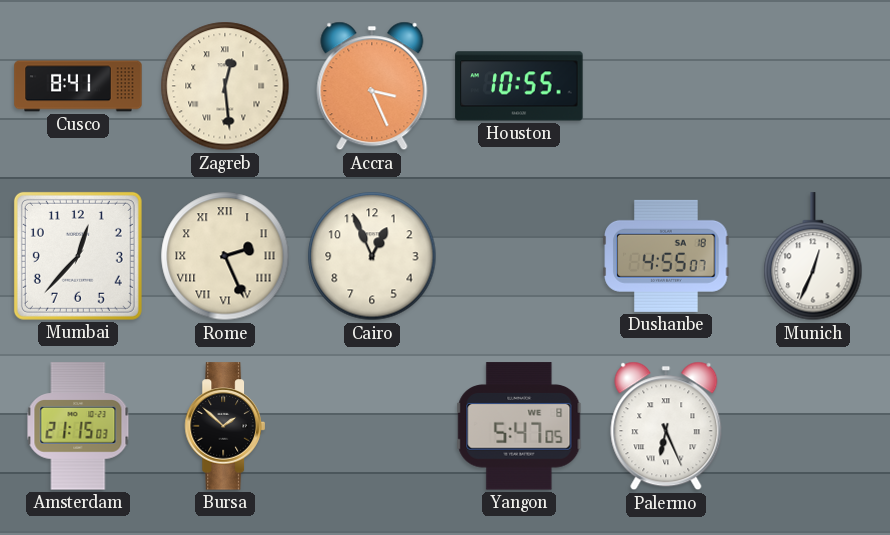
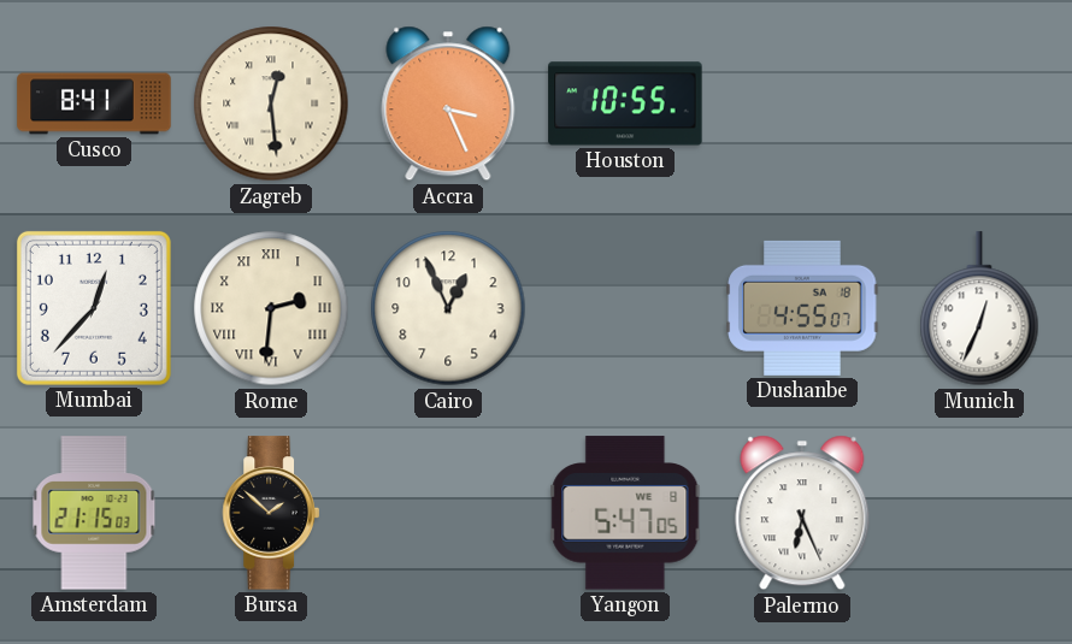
Rome: 2:26 -> 2:31 (271, 308)
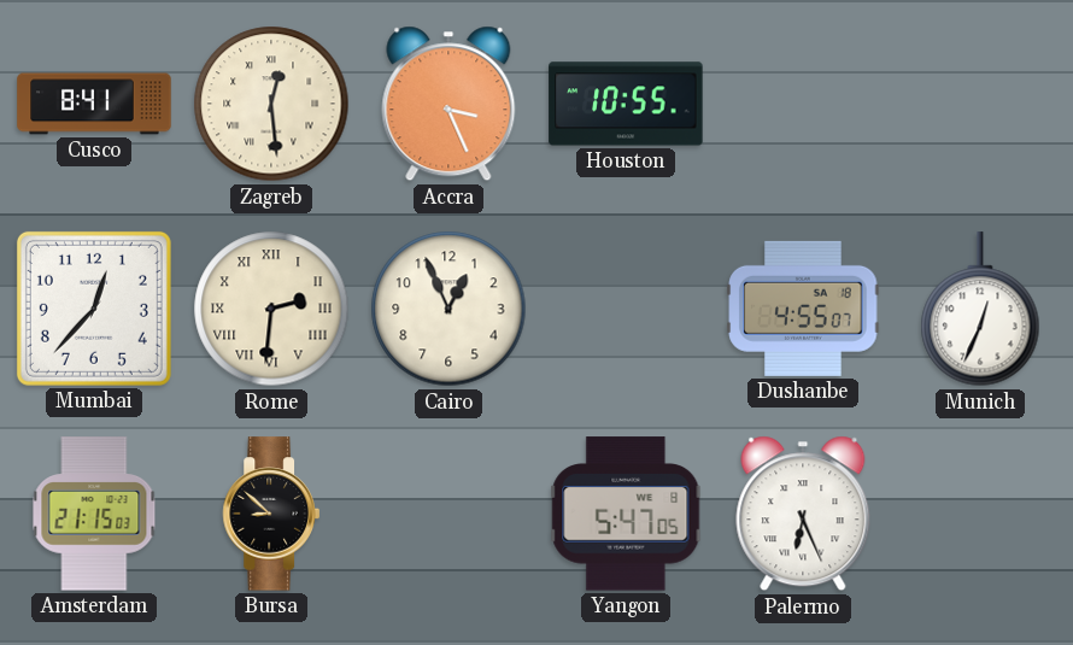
Bursa: 1:52 -> 8:52 (271, 514)
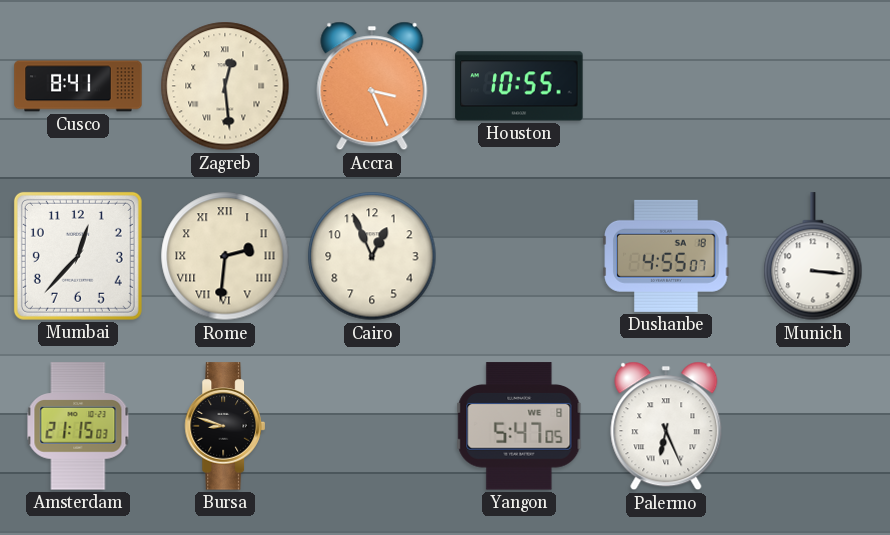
Munich: 12:34 -> 3:16 (813, 257)
Bursa: 8:52 -> 8:48 (225, 426)
